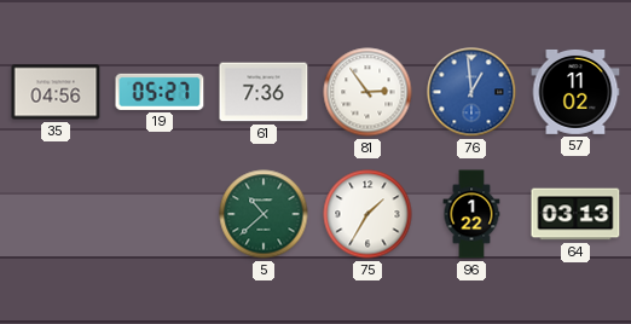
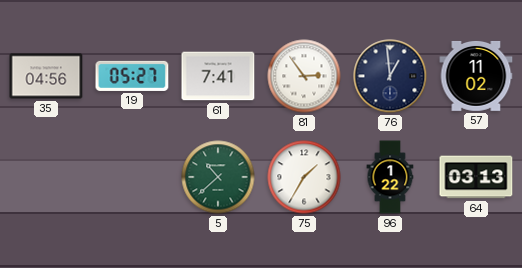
61: 7:36 -> 7:41 (218, 76)
76 dial: blue -> navy (390, 76)
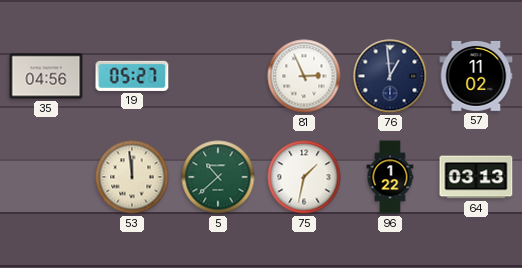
61: 7:41 -> none (218, 76)
81: 2:54 -> 2:56 (304, 76)
53: none -> 11:59 (132, 177)
75: 1:35 -> 1:32 (304, 177)
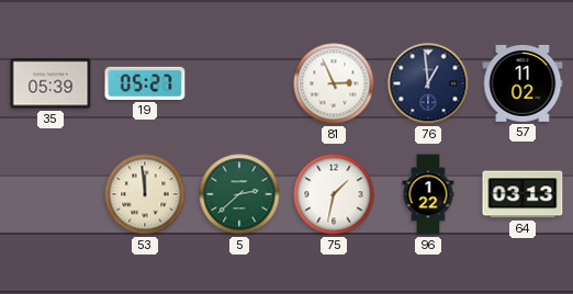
35: 04:56 -> 05:39 (50, 83)
5: 10:38 -> 2:38 (239, 194)
